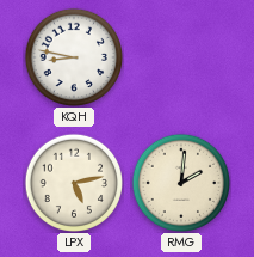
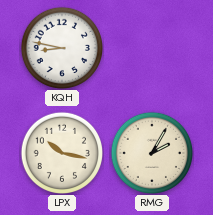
LPX: 5:13 -> 10:17 (61, 152)
RMG: 2:01 -> 2:05 (151, 152)
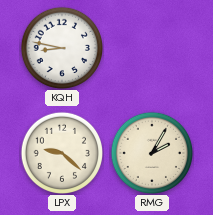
LPX: 10:17 -> 9:22 (61, 152)
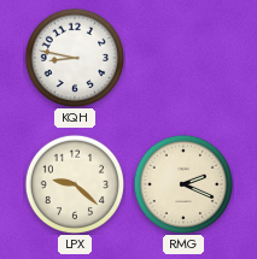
RMG: 2:05 -> 2:19 (182, 183)
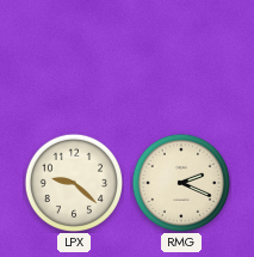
KQH: 8:47 -> none (74, 57)
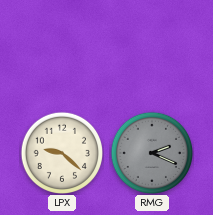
RMG dial: cream -> grey (151, 152)
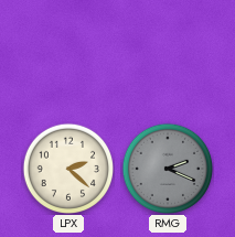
LPX: 9:22 -> 2:22 (67, 168)
